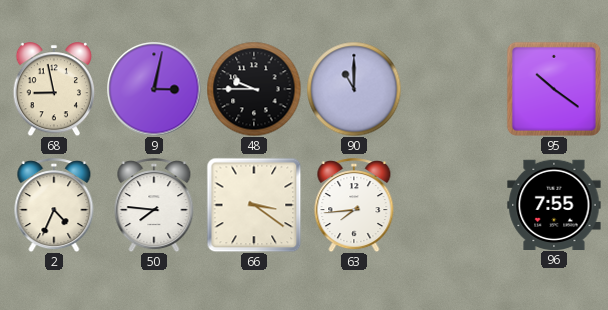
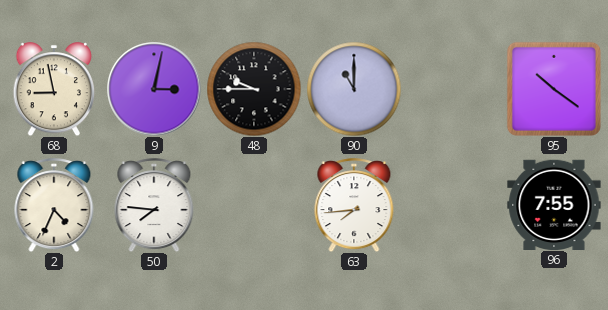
66: 3:21 -> none (254, 205)
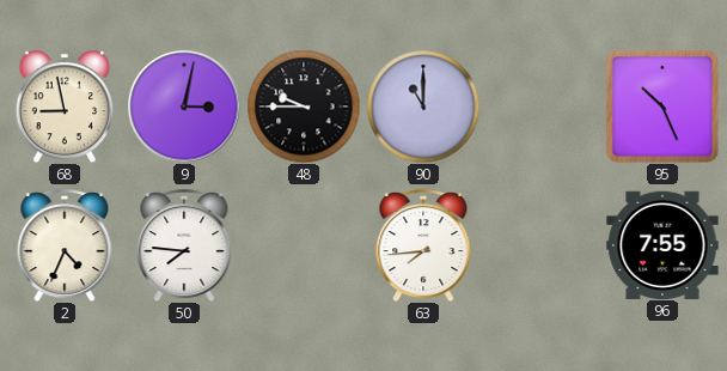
95: 10:21 -> 10:26 (662, 107)
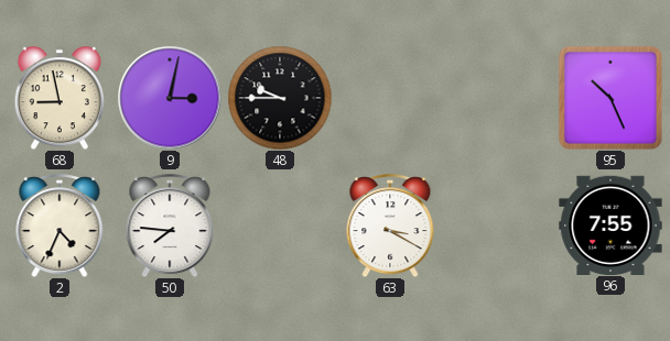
90: 11:00 -> none (423, 107)
63: 7:44 -> 3:20 (390, 226)
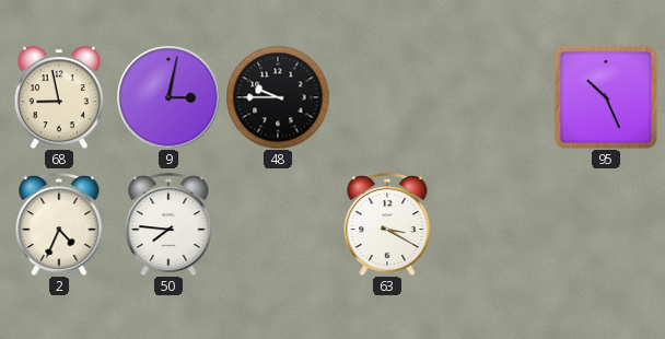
96: 7:55 -> none (610, 224)
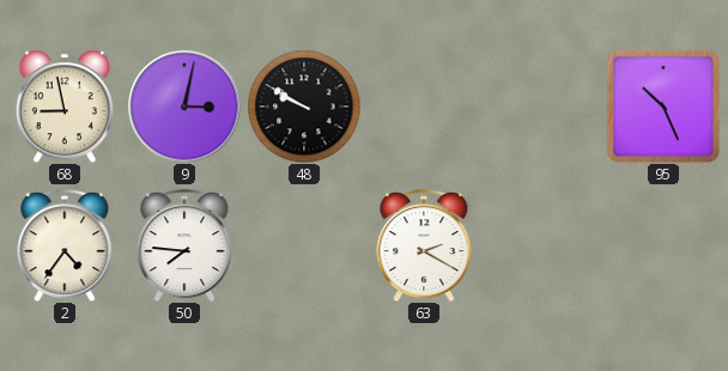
48: 9:45 -> 9:50 (304, 107)
2: 4:34 -> 4:36 (65, 245)
63: 3:20 -> 2:20 (424, 245)
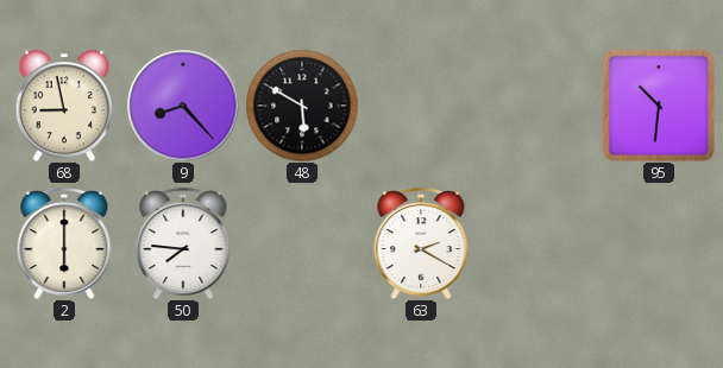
9: 3:02 -> 8:23 (183, 106)
48: 9:50 -> 5:50 (302, 106)
95: 10:26 -> 10:31 (659, 106)
2: 4:36 -> 6:00 (64, 243)
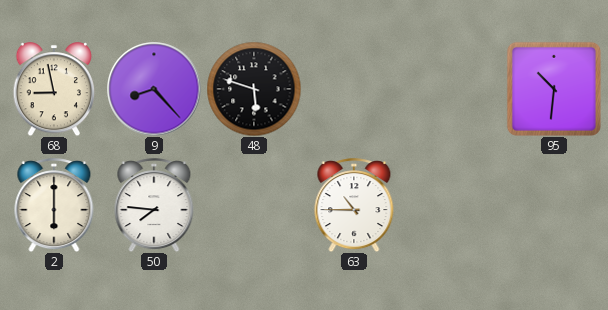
48: 5:50 -> 5:48 (254, 89)
63: 2:20 -> 10:45 (354, 205)
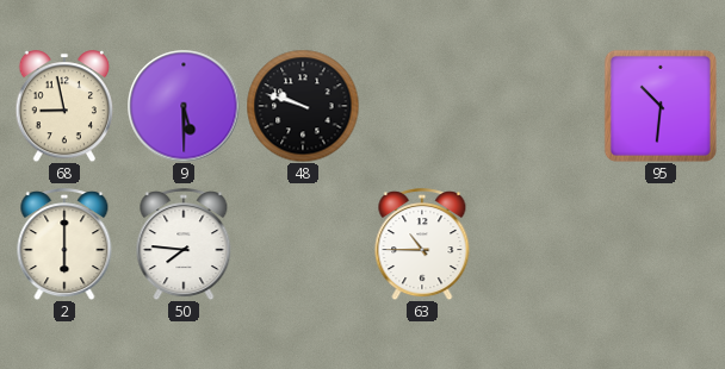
9: 8:23 -> 5:30 (184, 106)
48: 5:48 -> 9:48 (303, 106)
